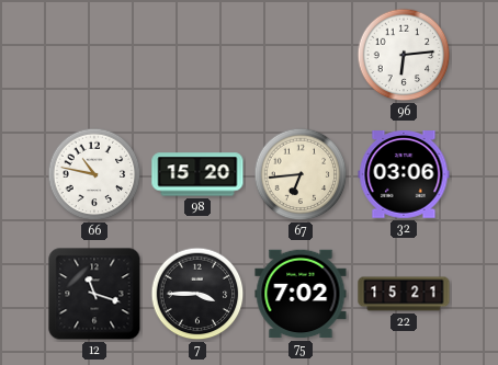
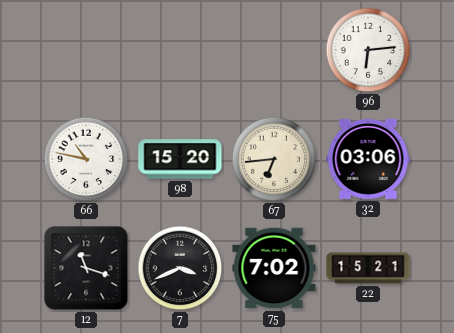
7: 3:45 -> 3:41 (180, 268)
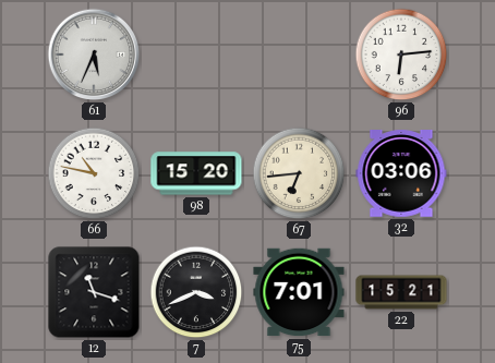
61: none -> 5:34 (94, 55)
75: 7:02 -> 7:01 (299, 292)
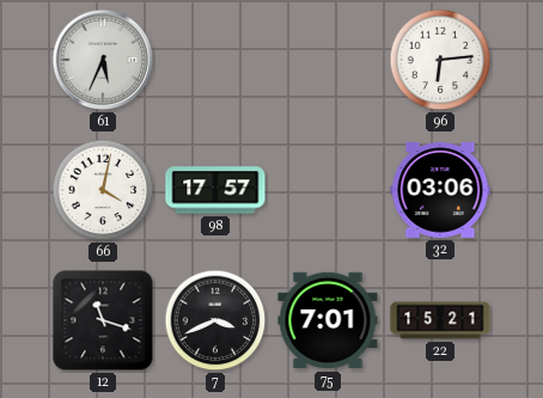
66: 10:47 -> 4:02 (103, 190)
98: 15:20 -> 17:57 (215, 190)
67: 6:44 -> none (299, 173)
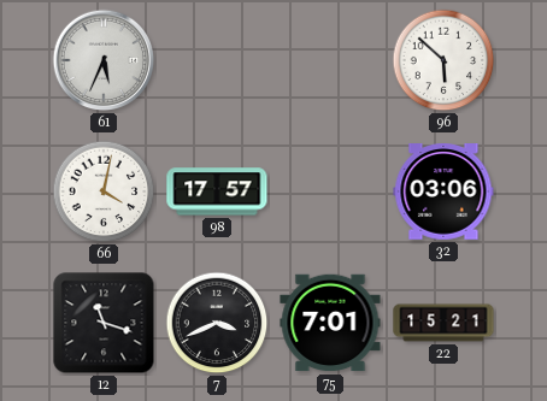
96: 6:14 -> 5:52 (443, 60)
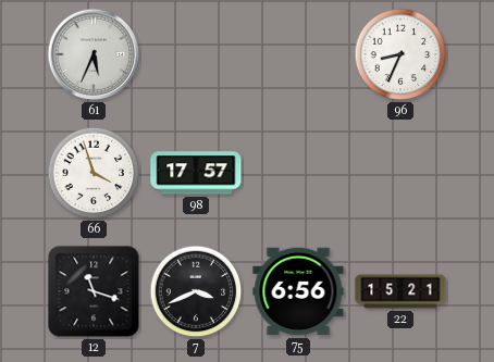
96: 5:52 -> 8:34 (400, 54)
66: 4:02 -> 3:57 (94, 173)
32: 03:06 -> none (443, 193)
75: 7:01 -> 6:56 (298, 291)
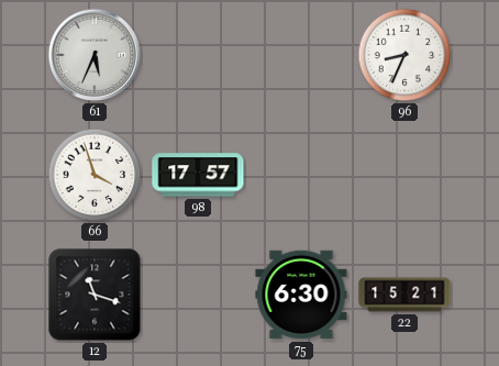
7: 3:41 -> none (196, 291)
75: 6:56 -> 6:30 (301, 295)
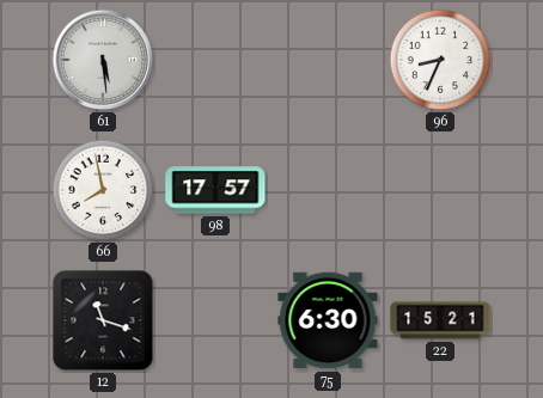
61: 5:34 -> 5:29 (103, 60)
66: 3:57 -> 7:58 (103, 190)
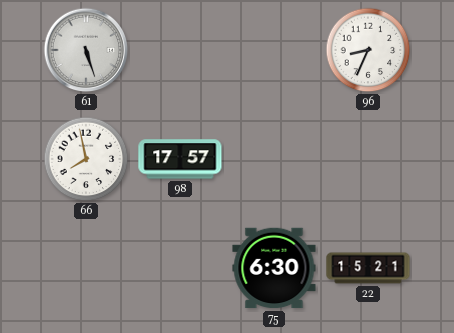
61: 5:29 -> 5:27 (86, 50)
12: 11:18 -> none (103, 320)
